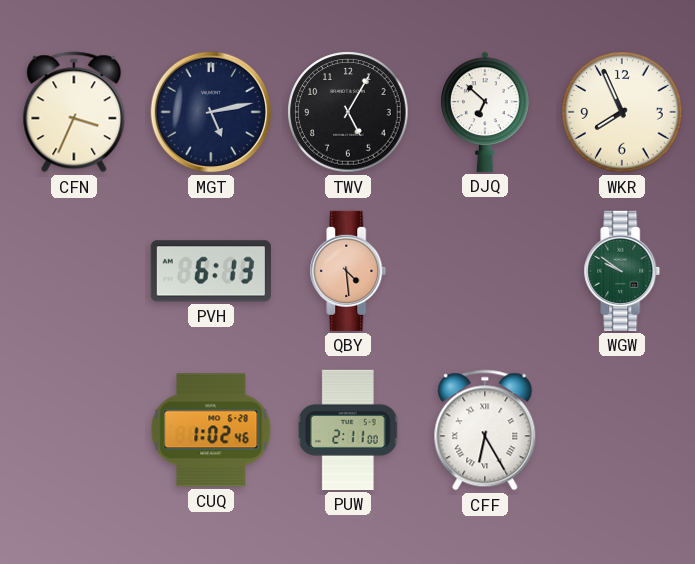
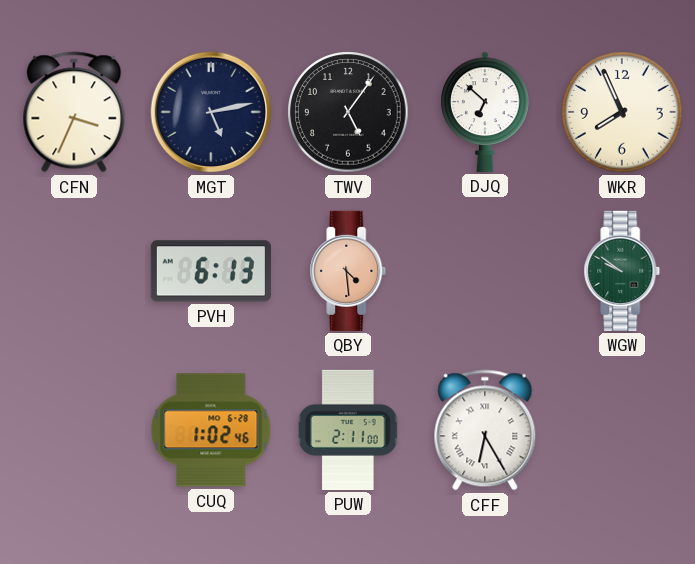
TWV: 5:05 -> 5:06 (348, 112)
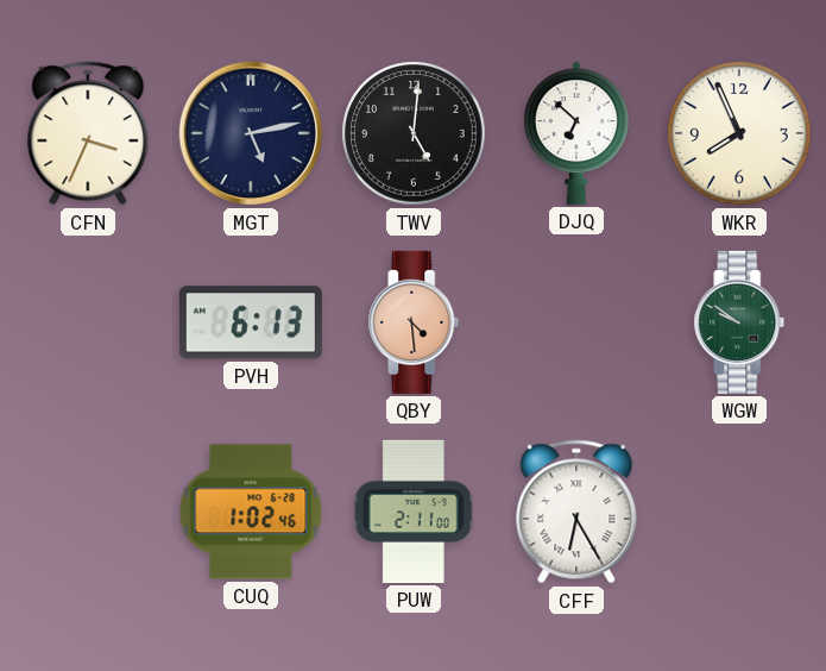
TWV: 5:06 -> 5:01 (414, 133)
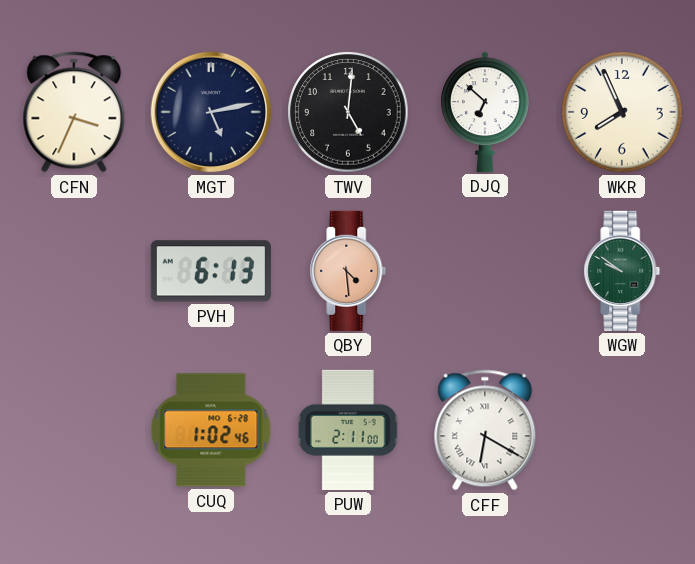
CFF: 6:25 -> 6:20 (485, 430)
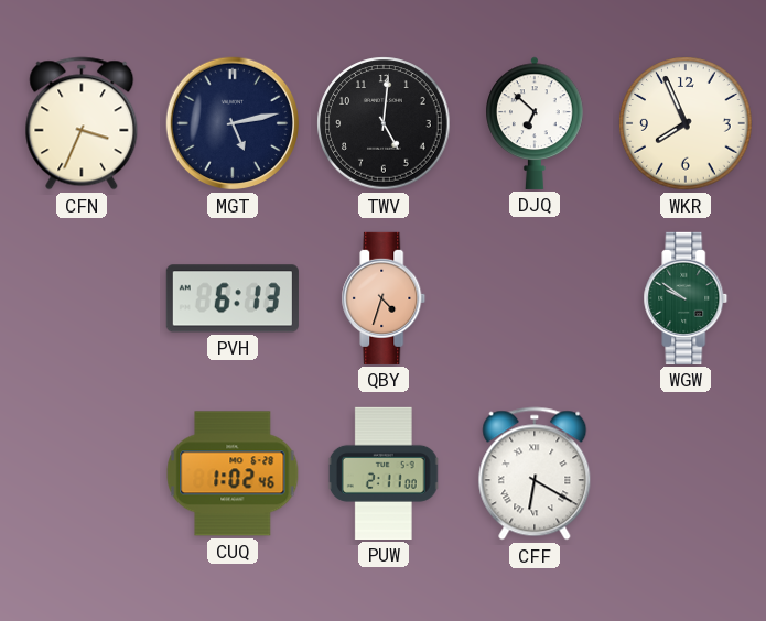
QBY: 4:29 -> 4:33 (384, 298)
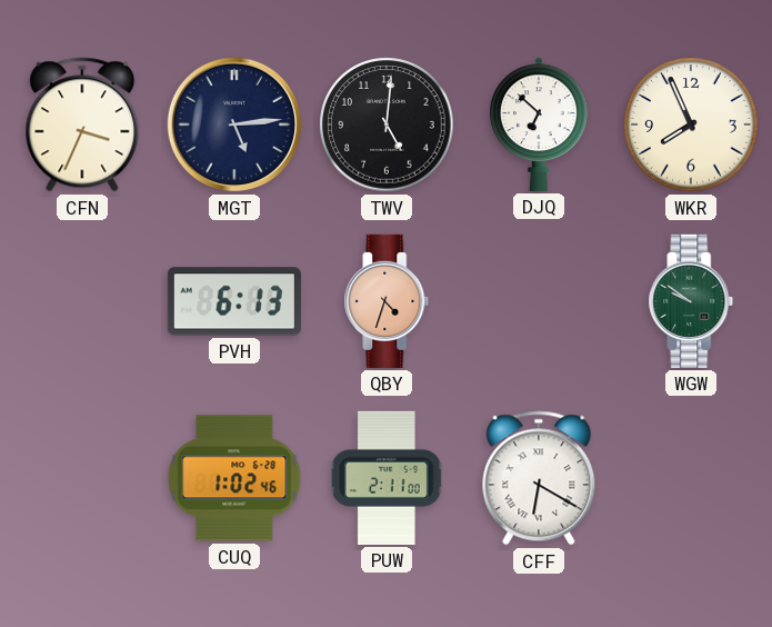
MGT: 5:13 -> 5:14 (234, 125)
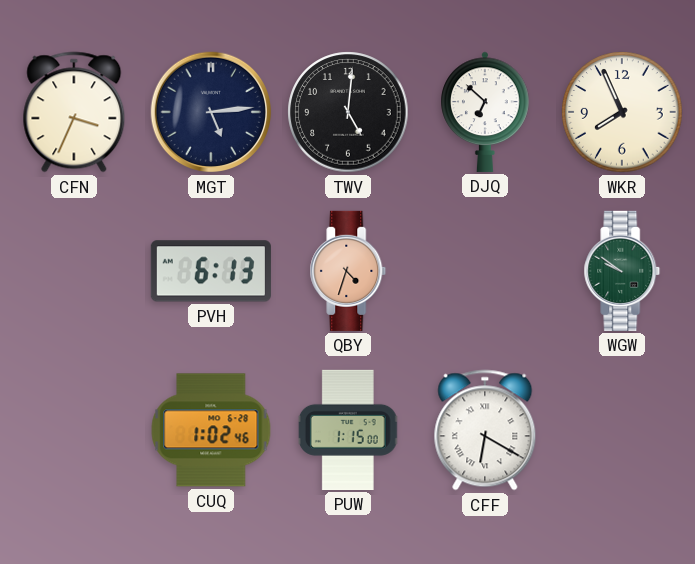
PUW: 2:11 -> 1:15 (348, 430)
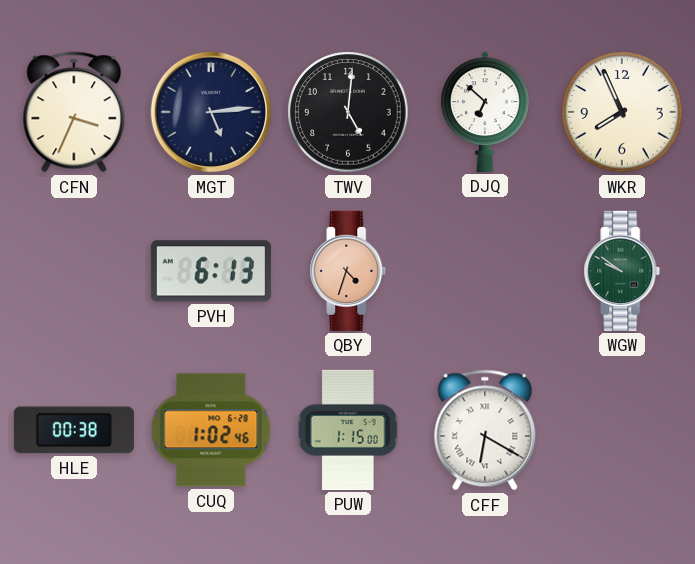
HLE: none -> 00:38 (74, 430)
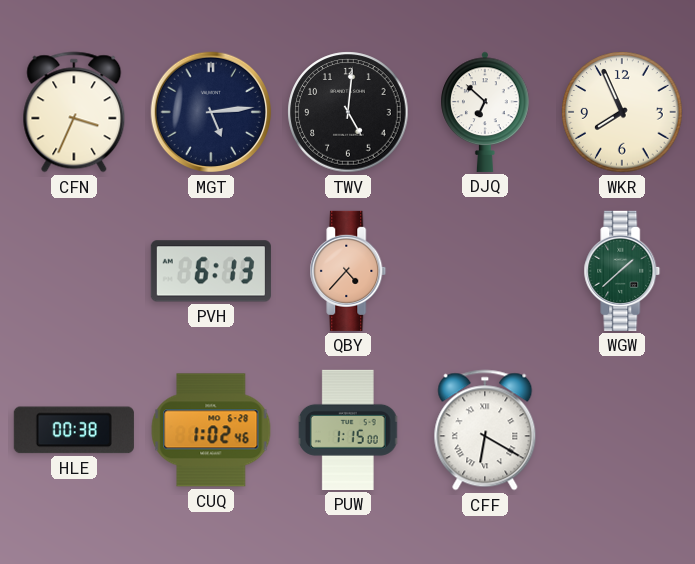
QBY: 4:33 -> 4:37 (348, 271)
WGW: 9:51 -> 1:38 (622, 271)
